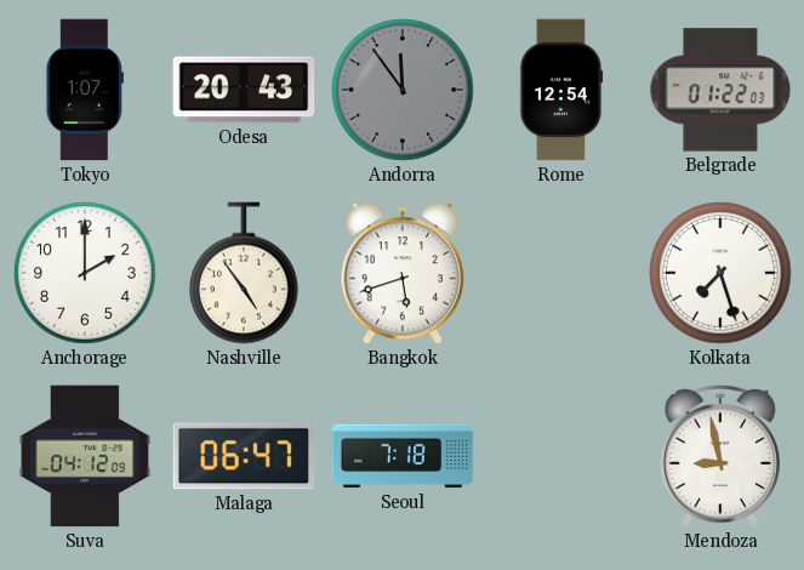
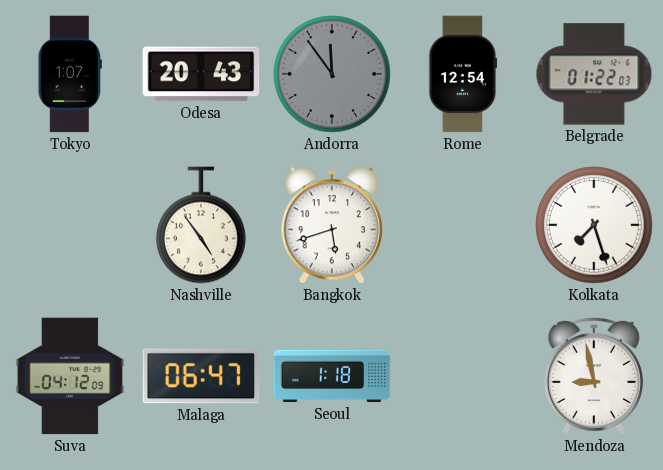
Anchorage: 2:00 -> none (85, 273)
Seoul: 7:18 -> 1:18 (332, 376)
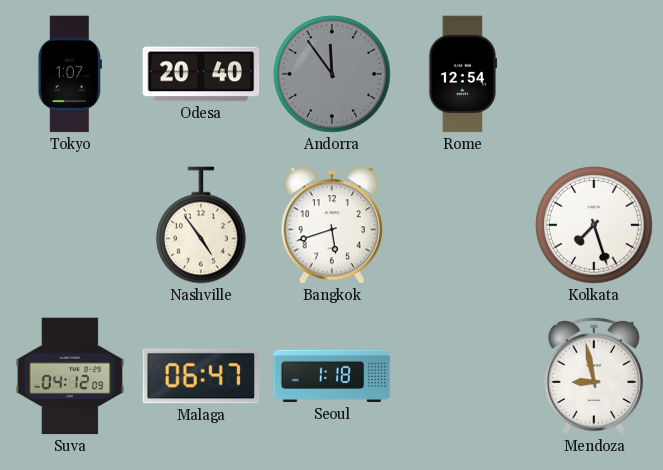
Odesa: 20:43 -> 20:40 (201, 74)
Belgrade: 01:22 -> none (594, 74)
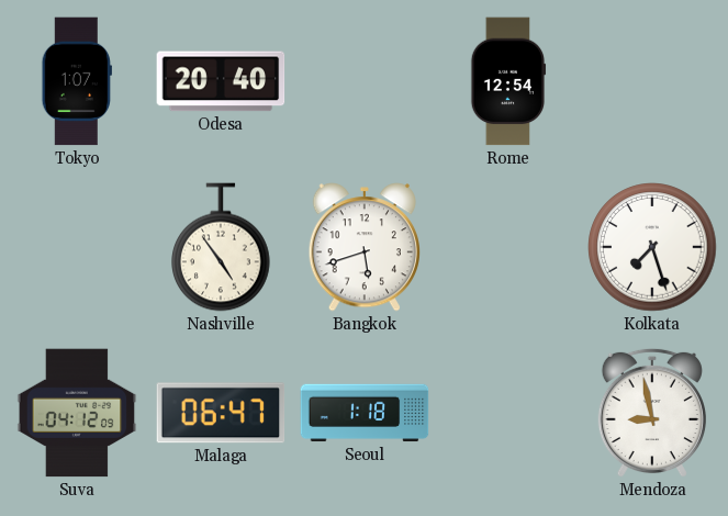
Andorra: 11:54 -> none (332, 74)
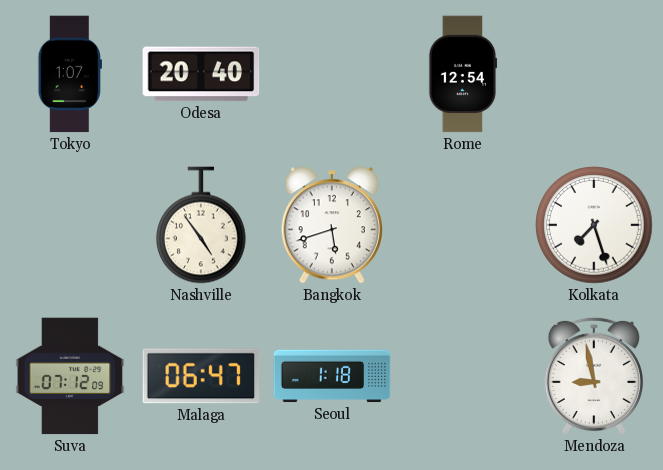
Suva: 04:12 -> 07:12 (70, 376)
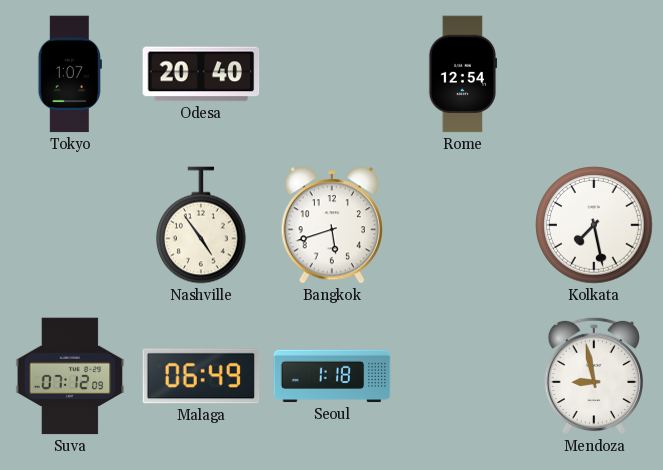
Kolkata: 7:27 -> 7:28 (594, 225)
Malaga: 06:47 -> 06:49 (201, 376)
